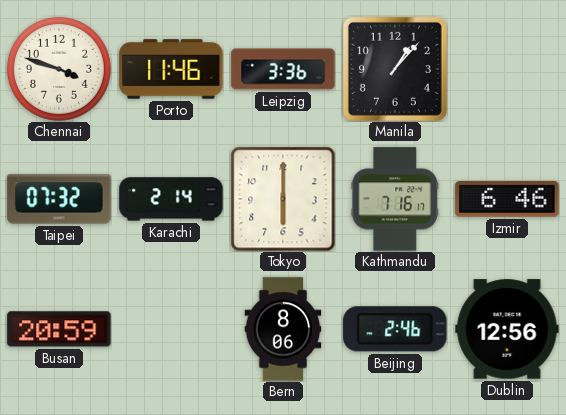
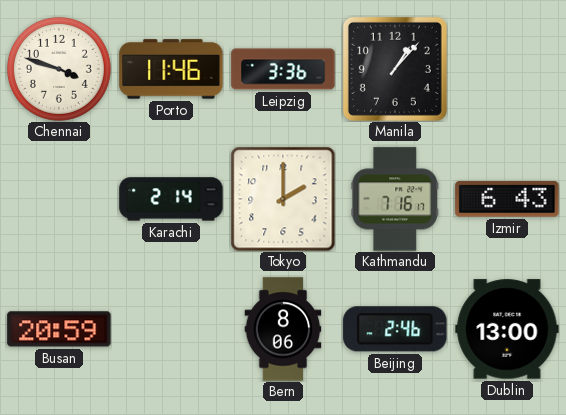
Taipei: 07:32 -> none (59, 199)
Tokyo: 6:00 -> 2:00 (283, 199)
Izmir: 6:46 -> 6:43 (507, 199)
Dublin: 12:56 -> 13:00 (507, 329)
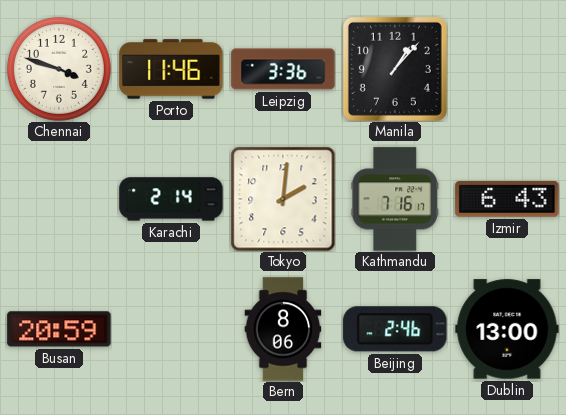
Tokyo: 2:00 -> 2:01 (283, 199)
